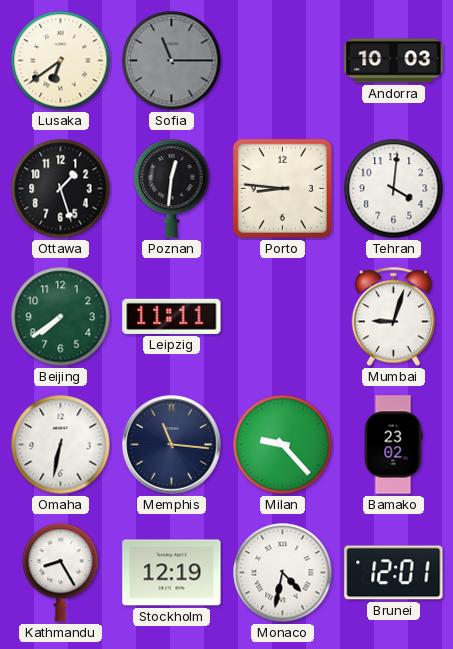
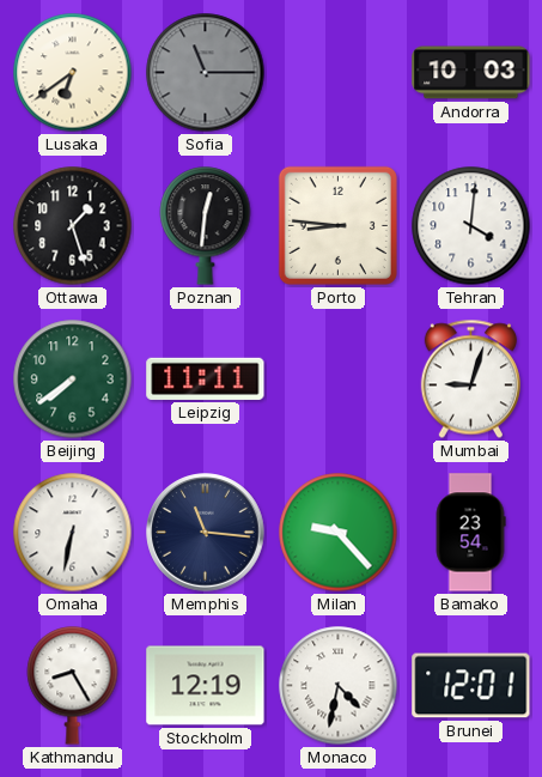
Bamako: 23:02 -> 23:54 (470, 533)
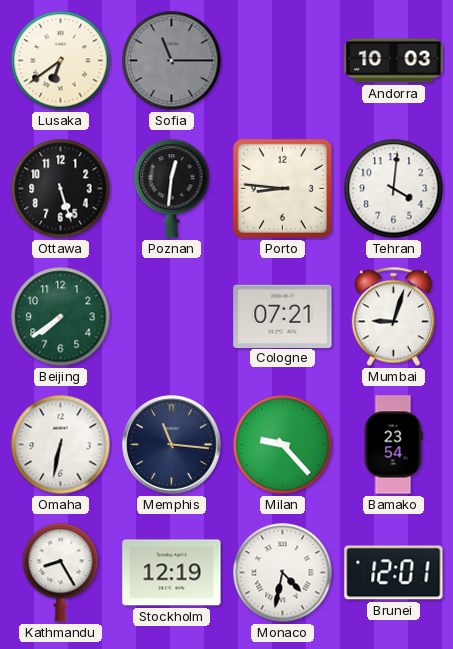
Ottawa: 1:27 -> 5:27 (61, 189)
Leipzig: 11:11 -> none (206, 378)
Cologne: none -> 07:21 (283, 316)
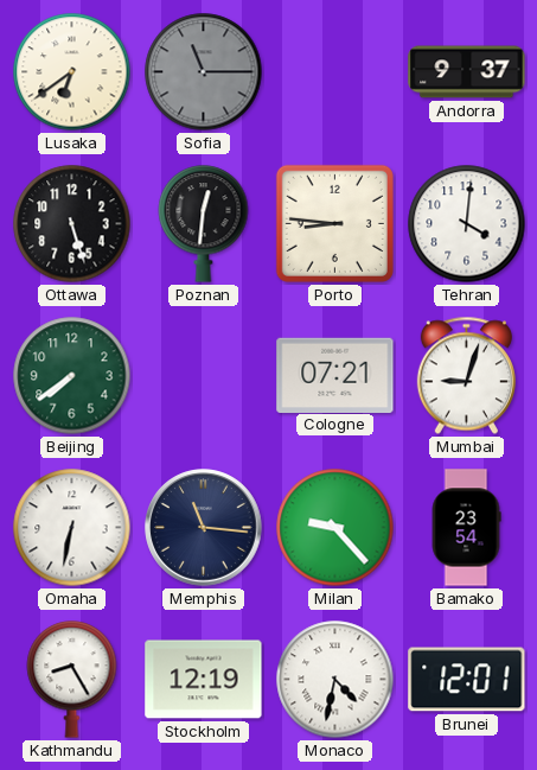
Andorra: 10:03 -> 9:37 (467, 72)
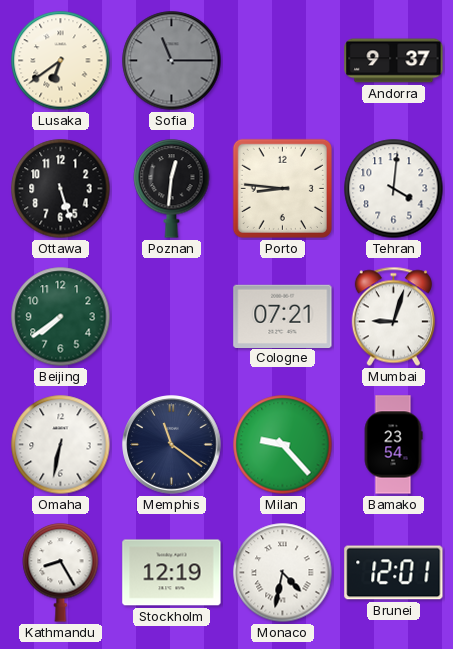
Memphis: 11:16 -> 11:21 (172, 445)
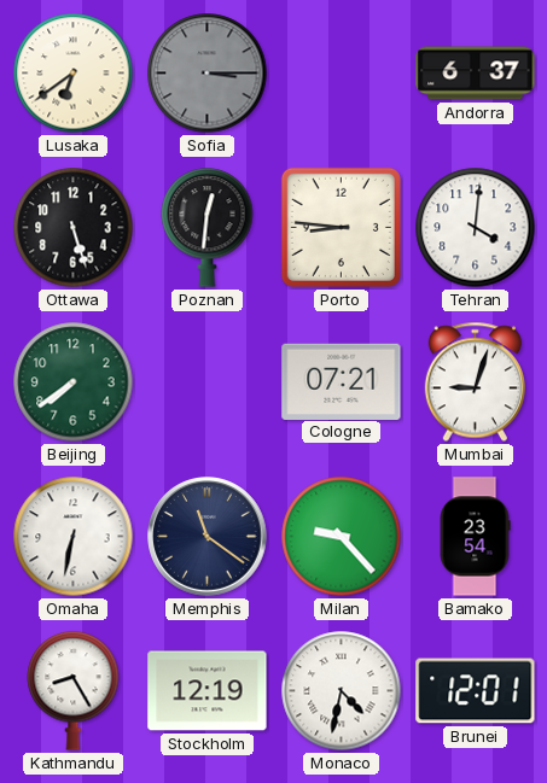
Sofia: 11:15 -> 3:15 (208, 74)
Andorra: 9:37 -> 6:37 (476, 74)
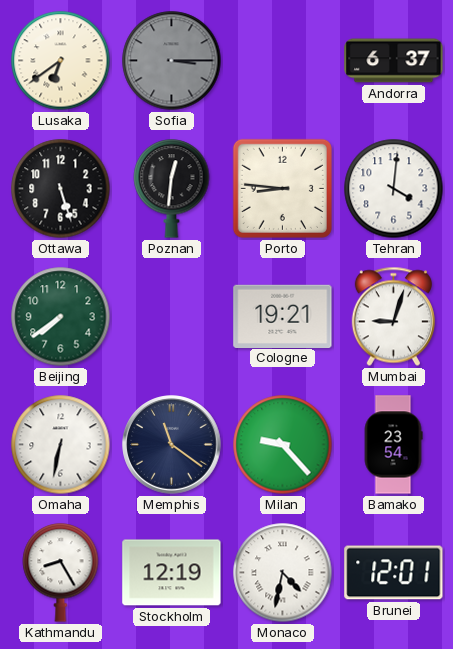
Cologne: 07:21 -> 19:21 (283, 316)
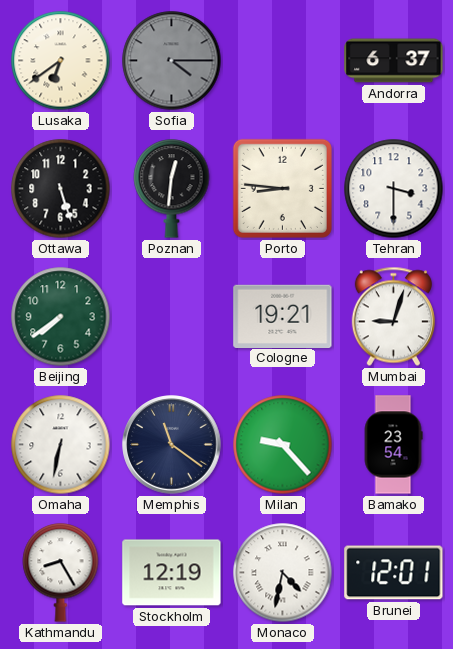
Sofia: 3:15 -> 4:15 (172, 61)
Tehran: 4:01 -> 3:30 (394, 189)
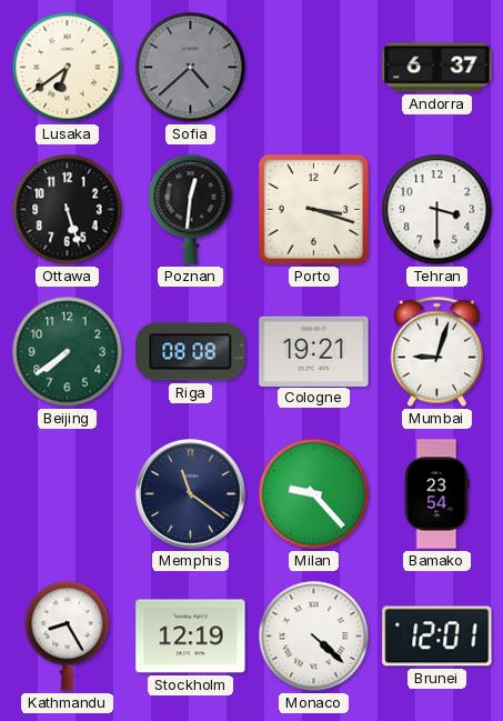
Sofia: 4:15 -> 4:38 (191, 68)
Porto: 8:46 -> 3:18 (313, 209)
Riga: none -> 08:08 (191, 352)
Omaha: 6:32 -> none (61, 445)
Monaco: 4:32 -> 4:22 (314, 637)
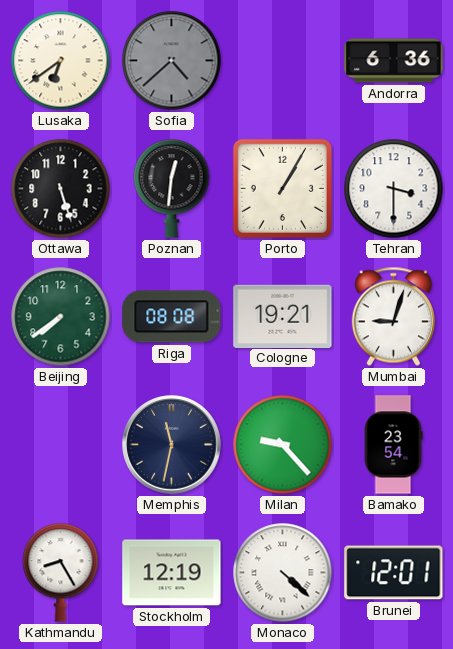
Andorra: 6:37 -> 6:36 (394, 61)
Porto: 3:18 -> 1:05 (282, 188)
Memphis: 11:21 -> 11:32 (172, 445)
